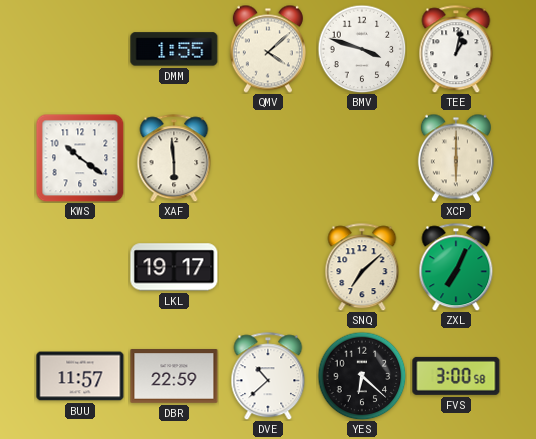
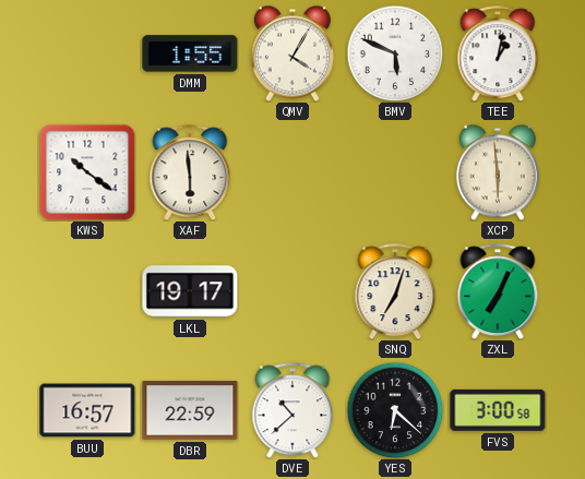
QMV: 4:08 -> 4:05 (292, 53)
BMV: 3:48 -> 5:49 (395, 53)
XCP: 6:00 -> 5:59 (498, 172)
SNQ: 7:08 -> 7:03 (395, 291)
BUU: 11:57 -> 16:57 (87, 410)
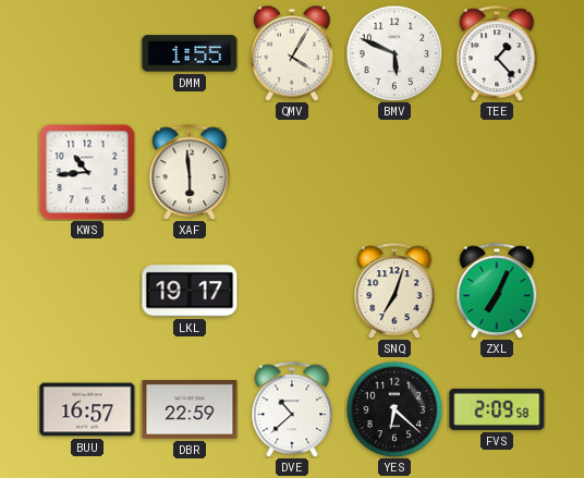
TEE: 1:02 -> 1:23 (497, 53)
KWS: 10:21 -> 10:44 (87, 172)
XCP: 5:59 -> none (498, 172)
FVS: 3:00 -> 2:09 (497, 409)
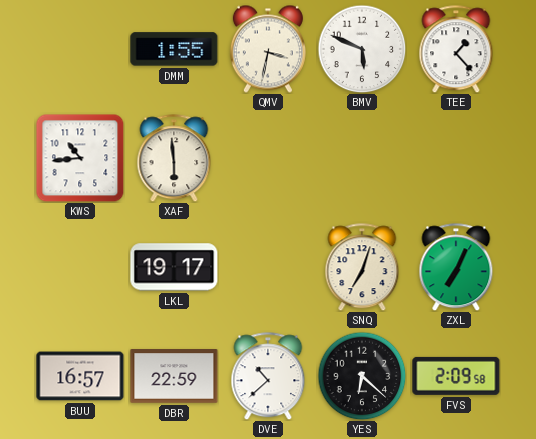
QMV: 4:05 -> 3:32 (268, 49)
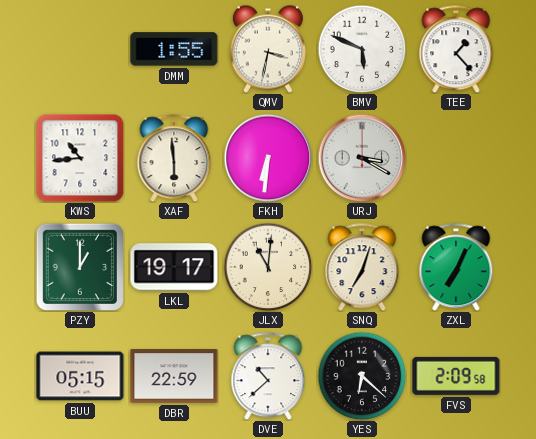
FKH: none -> 6:31 (268, 158)
URJ: none -> 3:20 (362, 158)
PZY: none -> 1:00 (79, 266)
JLX: none -> 11:01 (268, 267)
BUU: 16:57 -> 05:15 (80, 376)
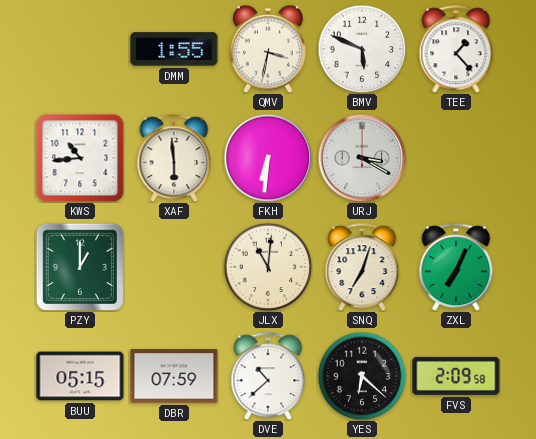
LKL: 19:17 -> none (174, 267)
DBR: 22:59 -> 07:59 (174, 376)
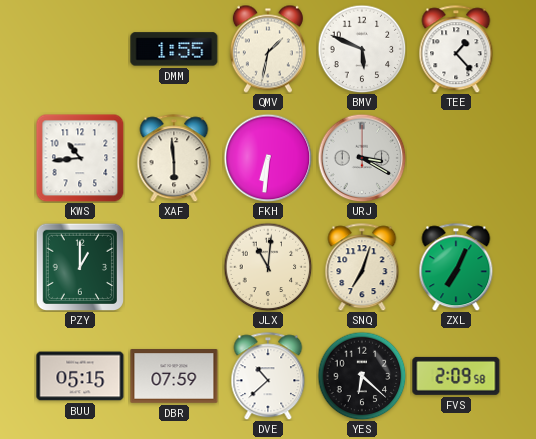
QMV: 3:32 -> 1:32 (268, 49)
